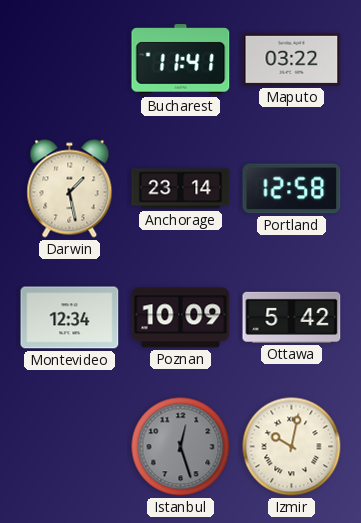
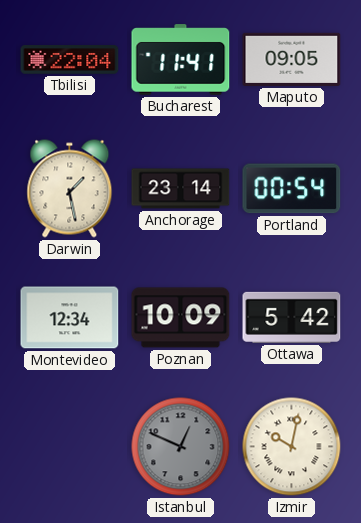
Tbilisi: none -> 22:04 (70, 60)
Maputo: 03:22 -> 09:05 (292, 59)
Portland: 12:58 -> 00:54 (292, 189)
Istanbul: 12:27 -> 12:49 (181, 447)
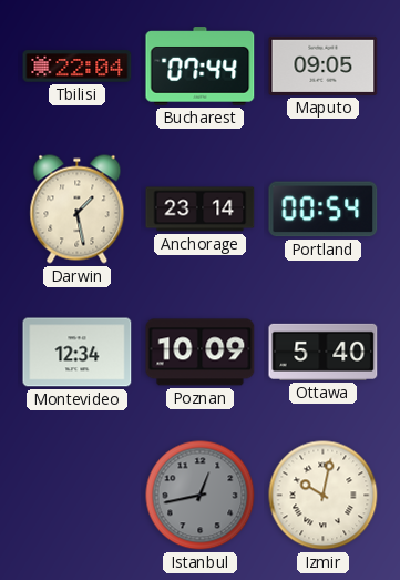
Bucharest: 11:41 -> 07:44 (201, 67)
Ottawa: 5:42 -> 5:40 (324, 352)
Istanbul: 12:49 -> 12:43 (201, 496)
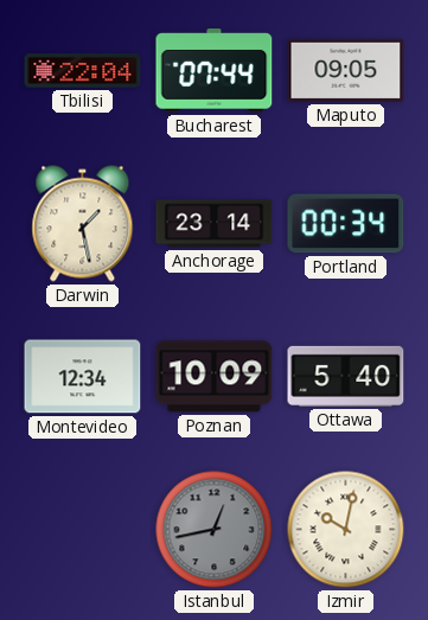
Portland: 00:54 -> 00:34 (346, 224)
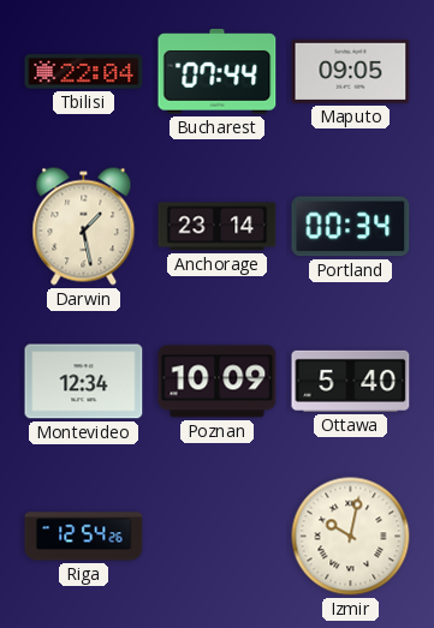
Riga: none -> 12:54 (84, 537)
Istanbul: 12:43 -> none (215, 530)
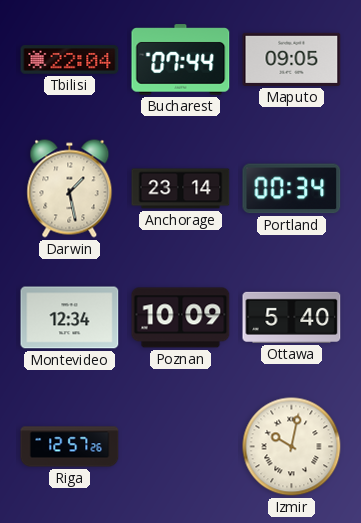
Riga: 12:54 -> 12:57 (70, 447)
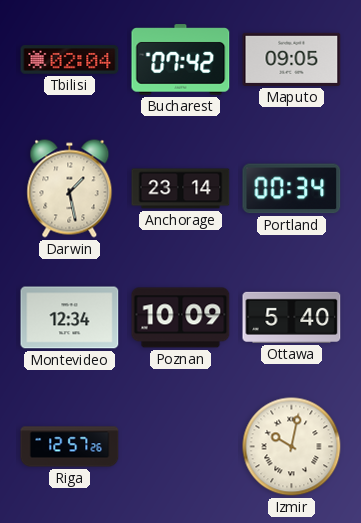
Tbilisi: 22:04 -> 02:04 (70, 60)
Bucharest: 07:44 -> 07:42 (181, 60)
